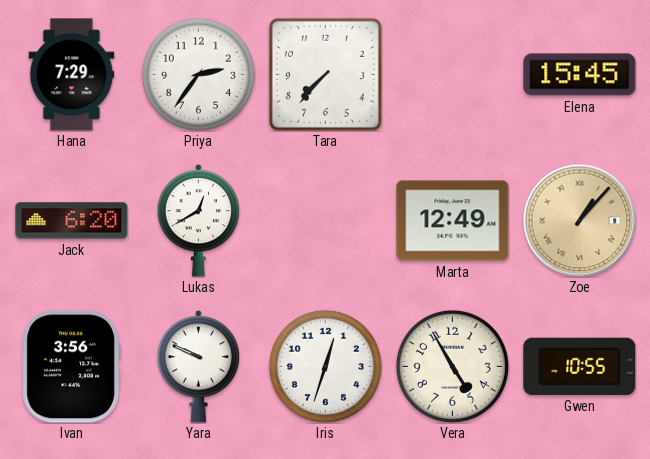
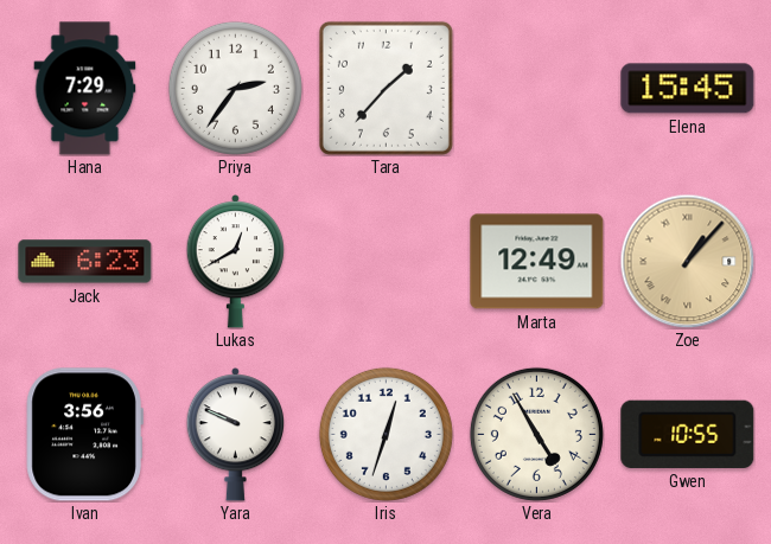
Tara: 7:37 -> 1:37 (385, 88)
Jack: 6:20 -> 6:23 (85, 262)
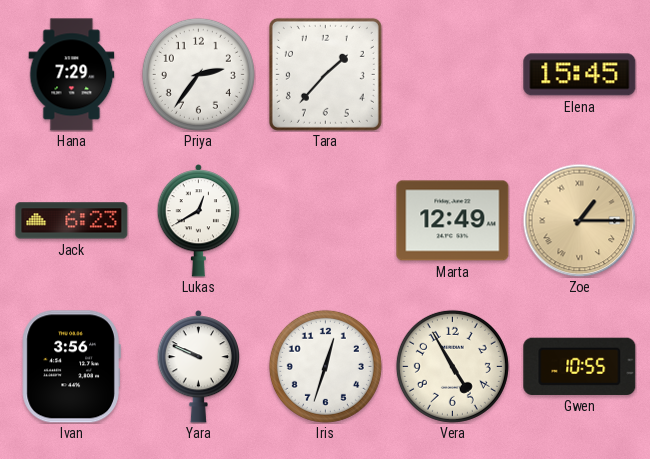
Zoe: 1:07 -> 1:15 (579, 220)
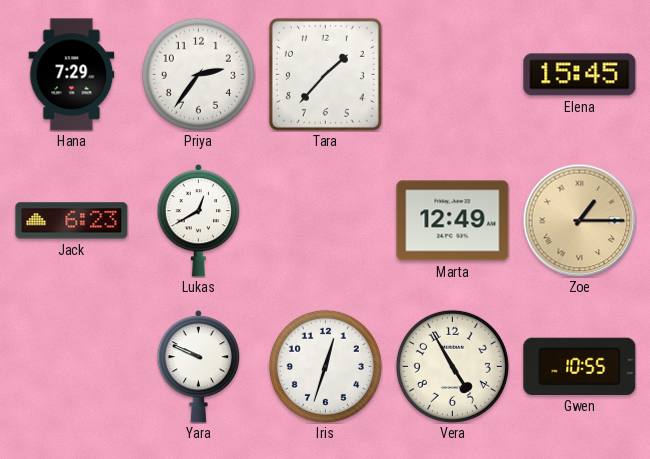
Ivan: 3:56 -> none (71, 367)
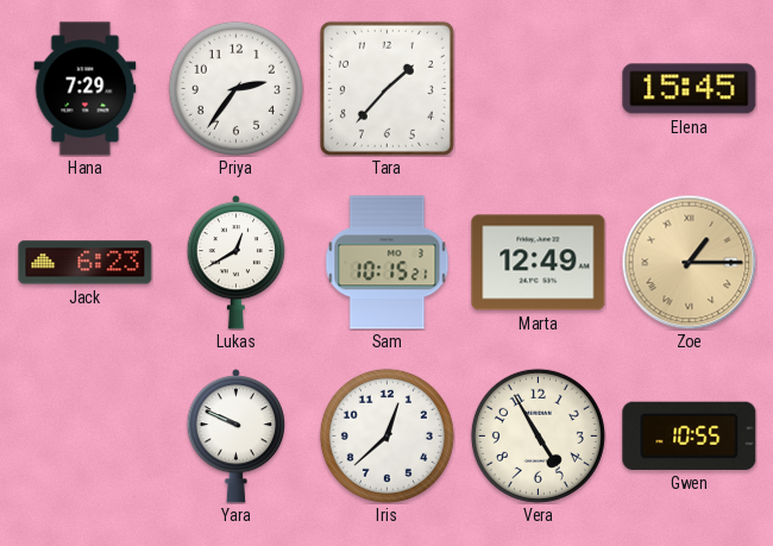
Sam: none -> 10:15 (388, 263)
Iris: 12:33 -> 12:38 (386, 435)
